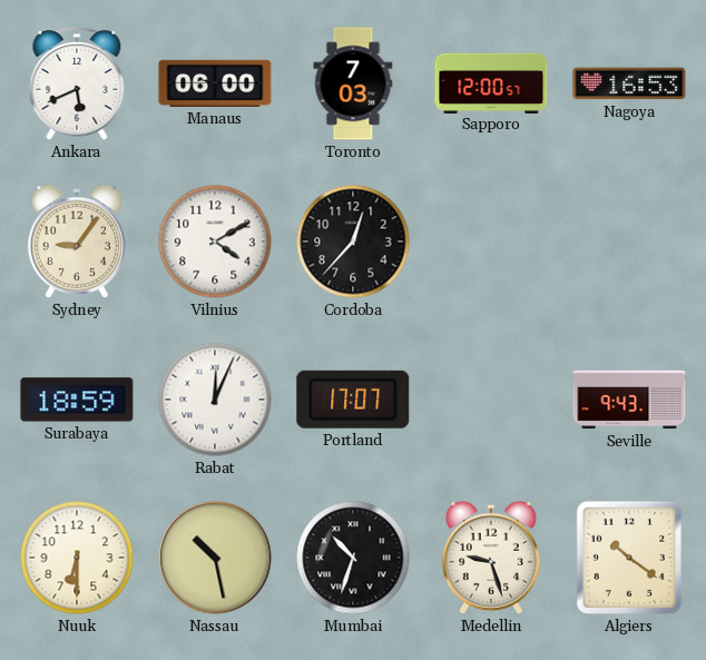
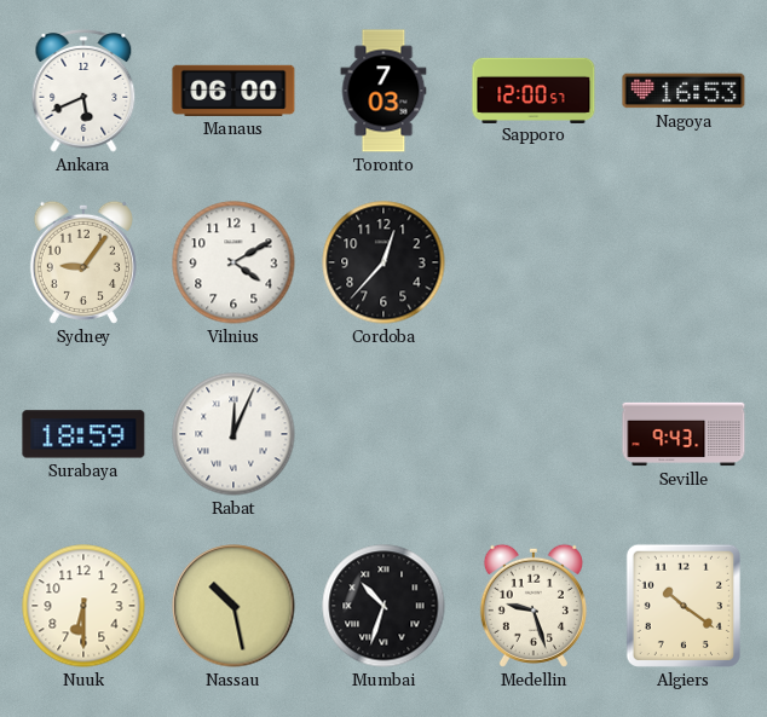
Portland: 17:07 -> none (353, 400)
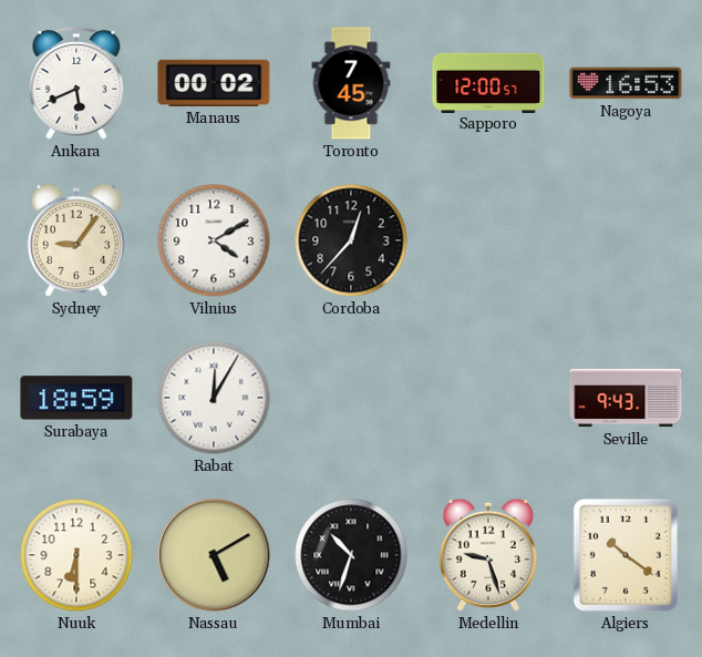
Manaus: 06:00 -> 00:02 (214, 83)
Toronto: 7:03 -> 7:45 (351, 83)
Rabat: 12:04 -> 12:05 (214, 398)
Nassau: 10:28 -> 5:10 (214, 555)
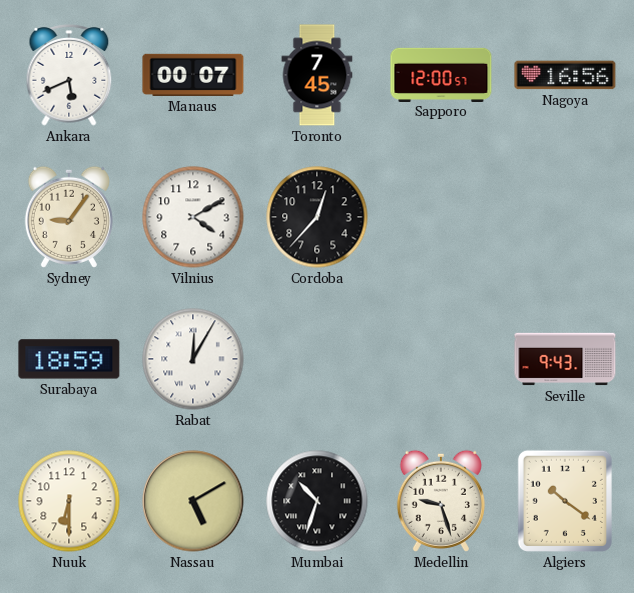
Manaus: 00:02 -> 00:07 (193, 75)
Nagoya: 16:53 -> 16:56 (565, 75)
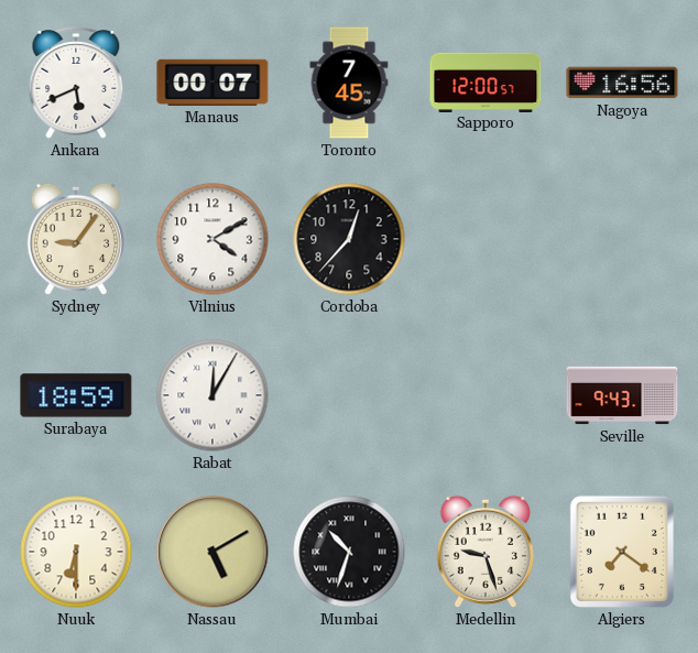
Algiers: 10:21 -> 7:21 (622, 552)
